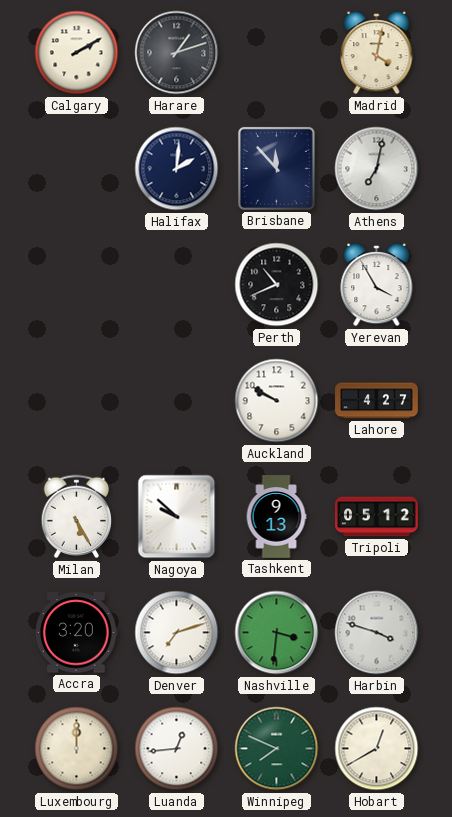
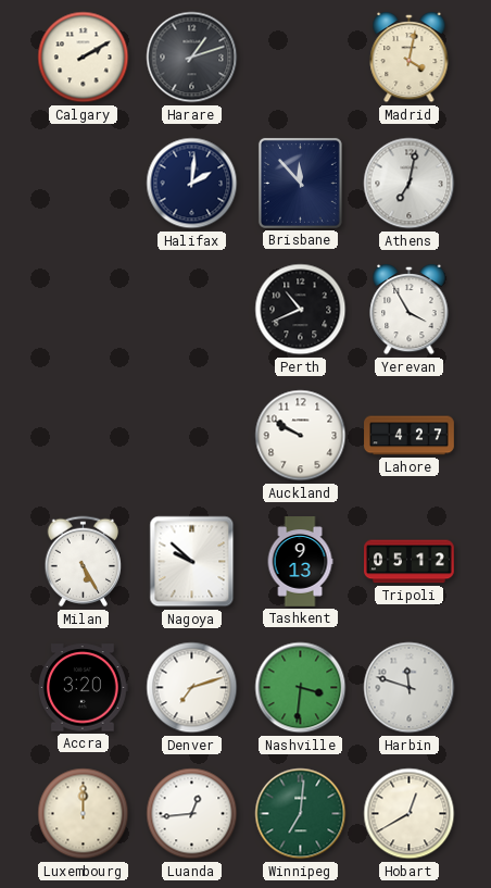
Harbin: 3:48 -> 11:48 (410, 688)
Winnipeg: 7:49 -> 7:01 (301, 814)
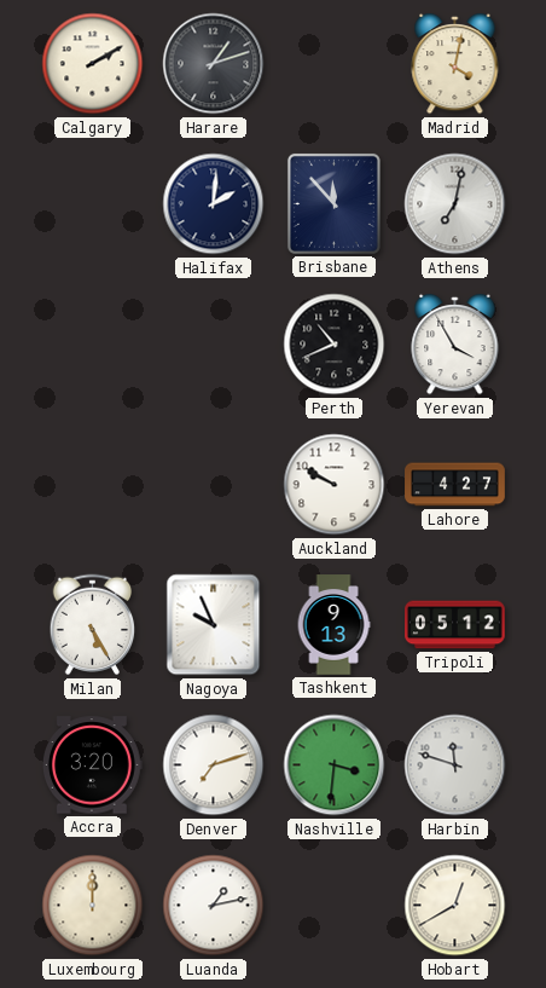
Nagoya: 9:52 -> 9:56 (214, 625)
Luanda: 12:44 -> 1:13 (214, 906)
Winnipeg: 7:01 -> none (301, 814)
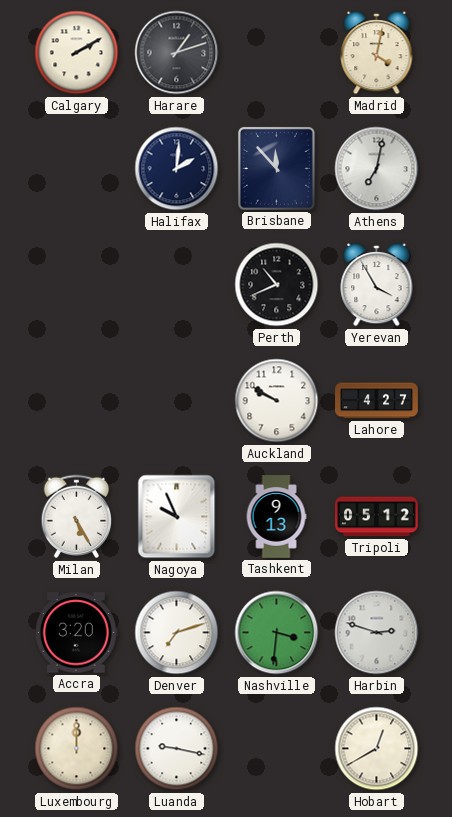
Harbin: 11:48 -> 2:48 (377, 633)
Luanda: 1:13 -> 9:17 (177, 749)
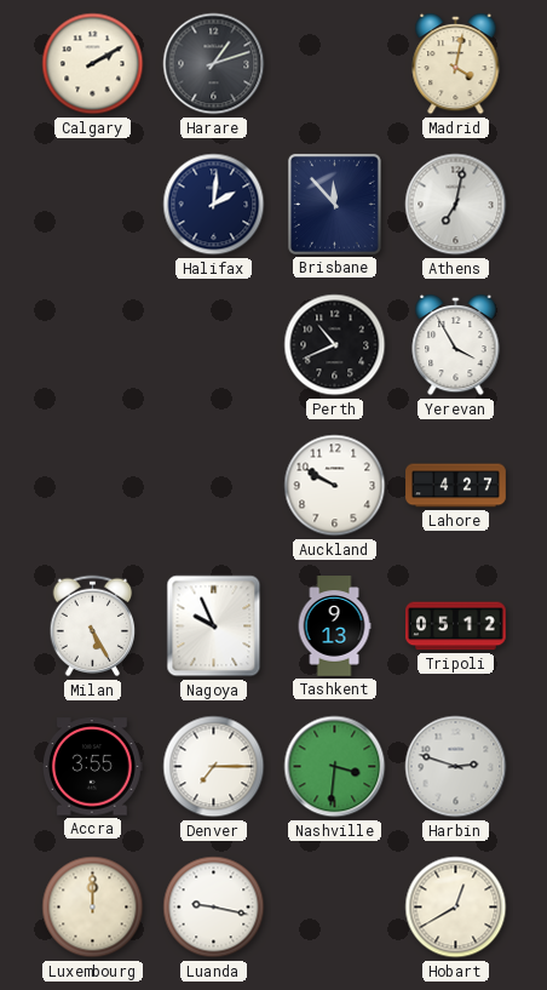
Accra: 3:20 -> 3:55 (92, 767)
Denver: 7:12 -> 7:15 (214, 767)
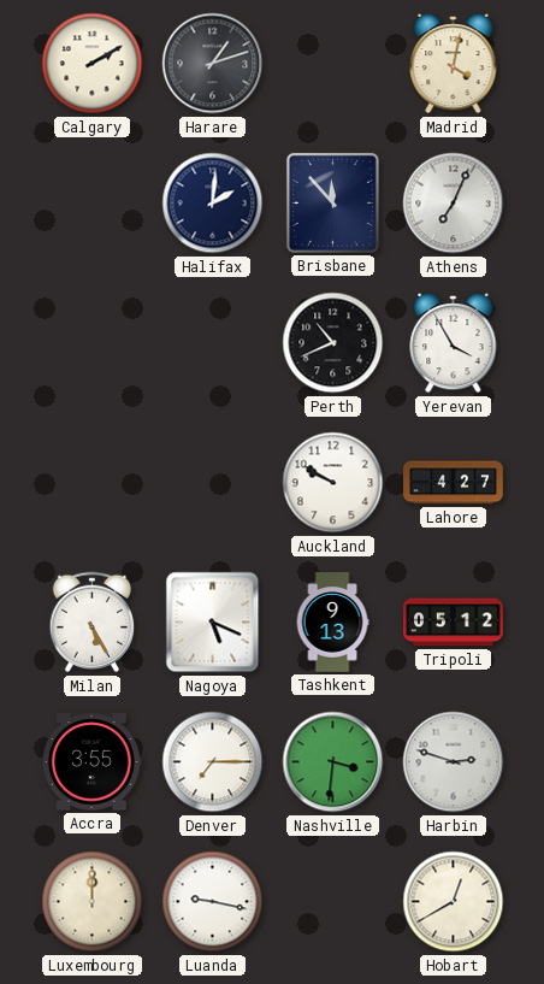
Athens: 7:02 -> 7:04 (454, 204)
Nagoya: 9:56 -> 5:19 (213, 623)
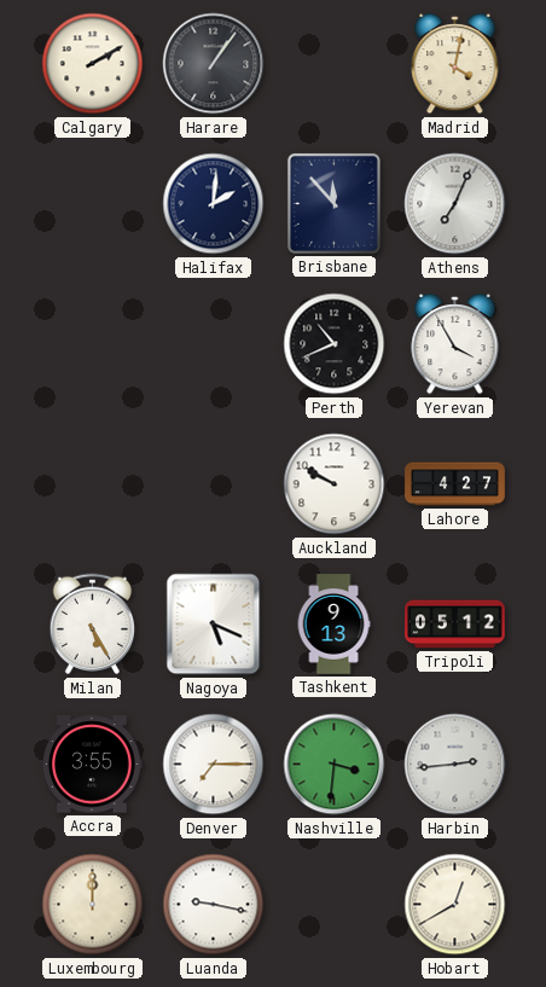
Harare: 1:12 -> 1:06 (214, 64)
Harbin: 2:48 -> 2:44 (455, 765)
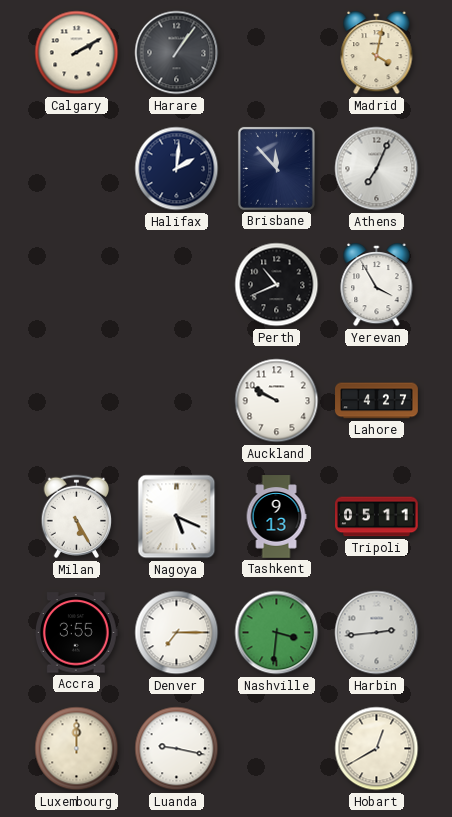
Tripoli: 05:12 -> 05:11 (377, 517)
